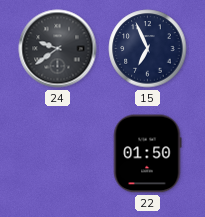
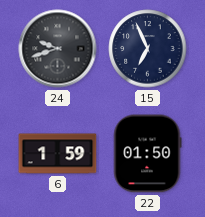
24: 9:39 -> 9:42 (58, 49)
6: none -> 1:59 (58, 154)
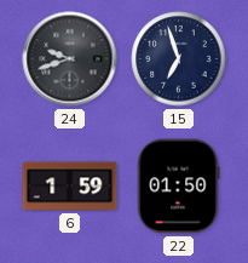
15: 6:56 -> 6:57 (179, 59)
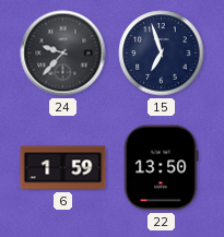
24: 9:42 -> 9:37 (63, 54)
22: 01:50 -> 13:50 (161, 168)
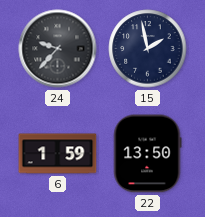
15: 6:57 -> 1:58 (148, 49)
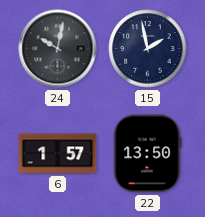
24: 9:37 -> 10:02 (58, 49)
6: 1:59 -> 1:57 (58, 154)
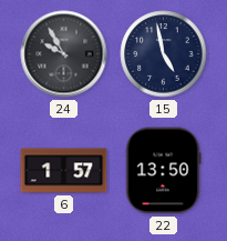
24: 10:02 -> 9:55 (64, 54)
15: 1:58 -> 4:58 (164, 54)
